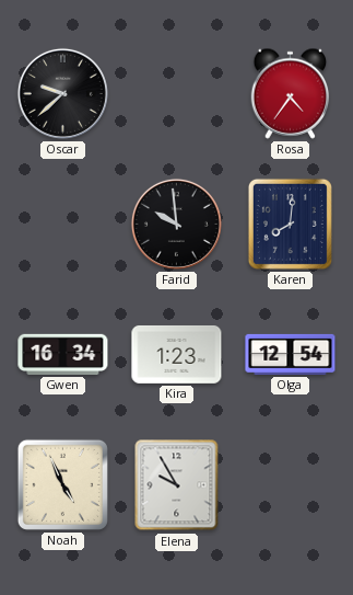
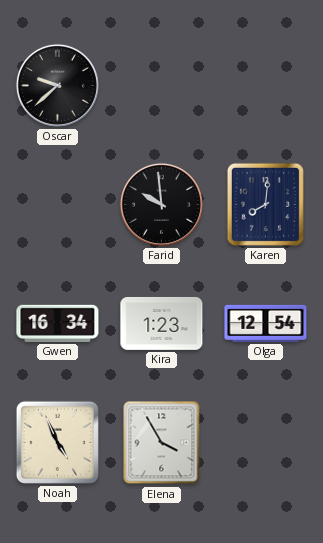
Rosa: 4:36 -> none (291, 93)
Elena: 9:55 -> 3:55 (162, 443)
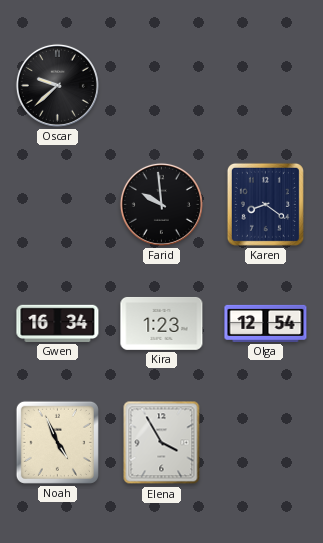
Karen: 8:01 -> 8:21 (265, 204)
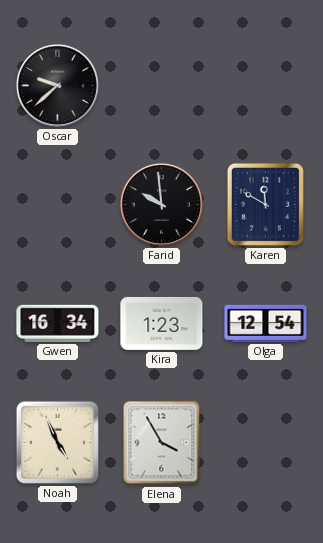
Karen: 8:21 -> 11:50 (265, 204)
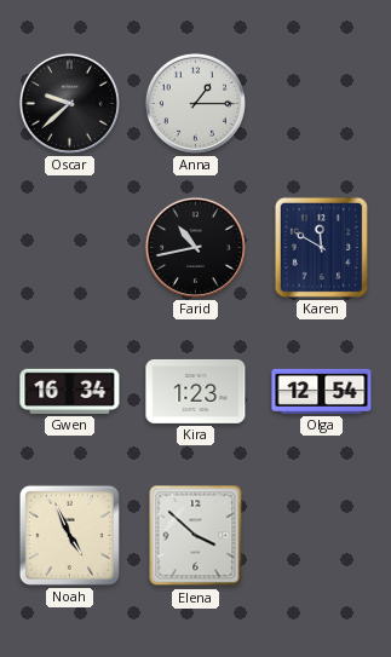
Anna: none -> 1:15 (195, 103)
Farid: 9:59 -> 10:43 (195, 247)
Elena: 3:55 -> 3:52 (196, 536)
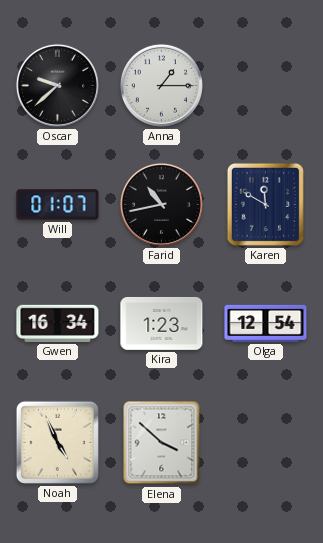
Will: none -> 01:07 (58, 205)
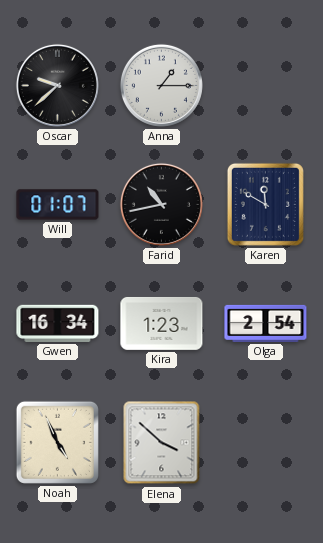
Olga: 12:54 -> 2:54 (266, 323)
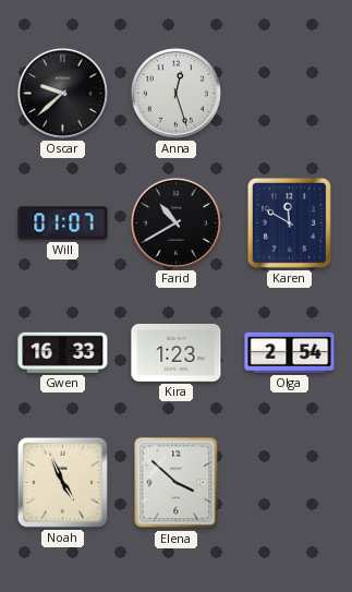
Anna: 1:15 -> 12:27 (175, 93)
Farid: 10:43 -> 10:40 (175, 222)
Gwen: 16:34 -> 16:33 (63, 352)
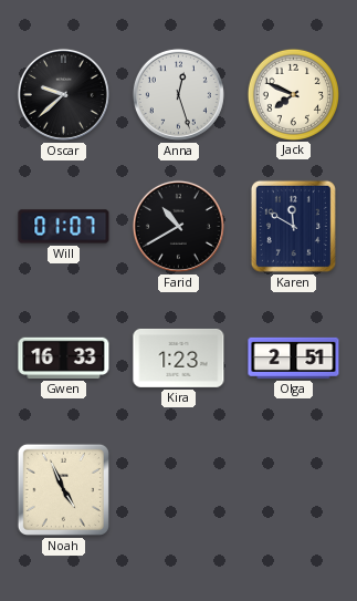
Jack: none -> 7:49 (293, 94)
Olga: 2:54 -> 2:51 (294, 358)
Elena: 3:52 -> none (177, 483)
